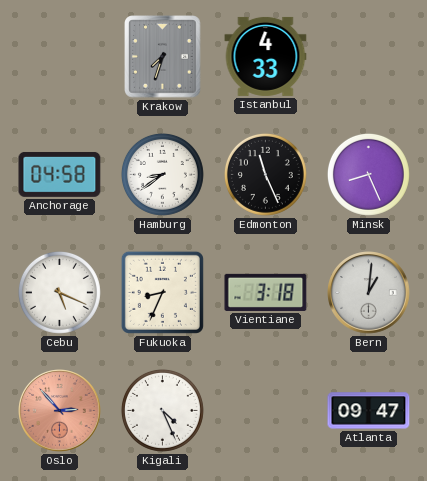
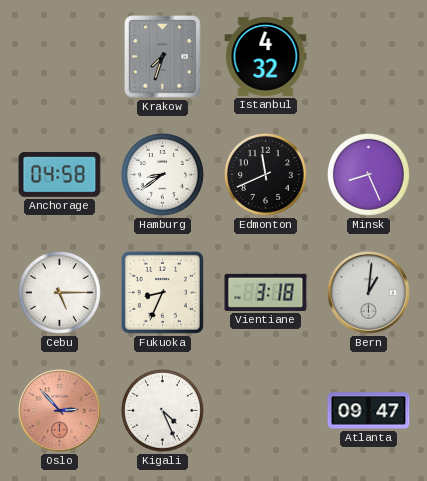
Istanbul: 4:33 -> 4:32 (266, 56)
Edmonton: 11:26 -> 11:41 (265, 174)
Cebu: 5:19 -> 5:15 (59, 292)
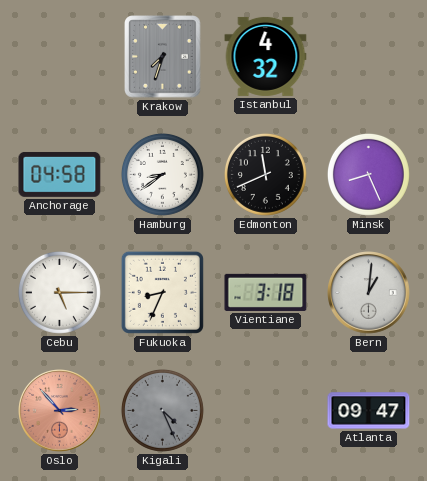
Kigali dial: white -> grey (162, 410)
